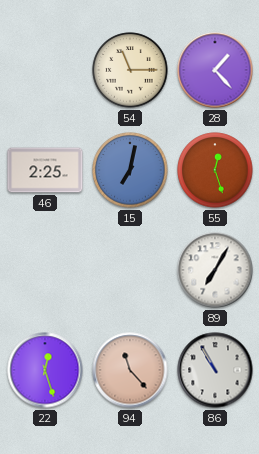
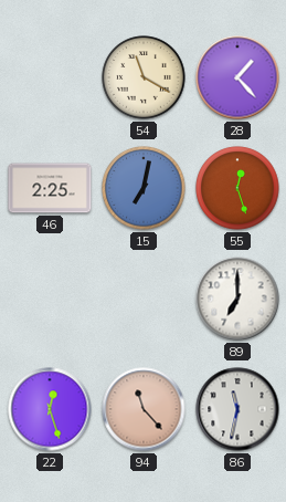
54: 11:15 -> 11:20 (144, 77)
89: 7:05 -> 7:00 (237, 299)
86: 10:55 -> 11:32 (237, 409)
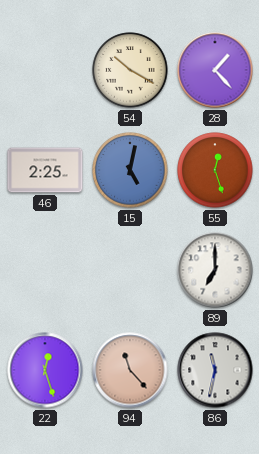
54: 11:20 -> 10:20 (130, 70)
15: 7:02 -> 5:02 (130, 170)
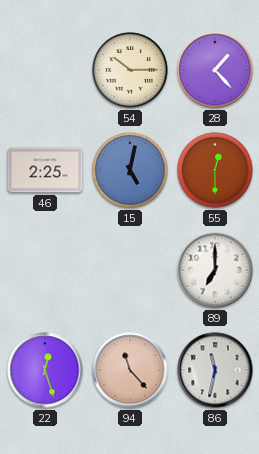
54: 10:20 -> 10:15 (130, 70)
55: 12:27 -> 12:30 (215, 170)
